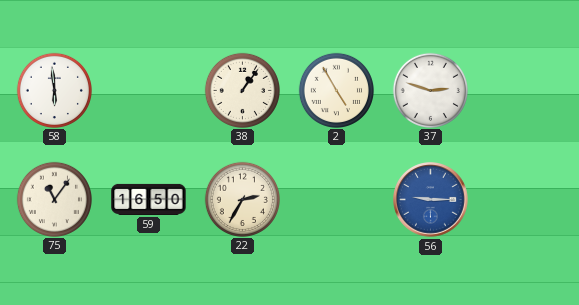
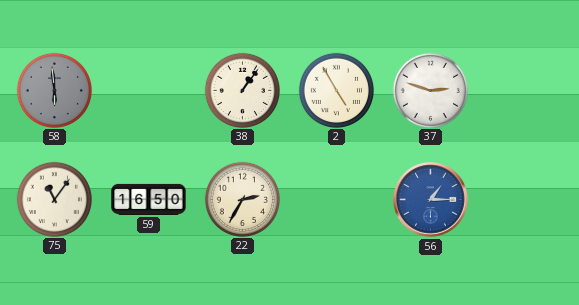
58 dial: white -> grey (54, 90)
56: 9:15 -> 1:15 (431, 200)
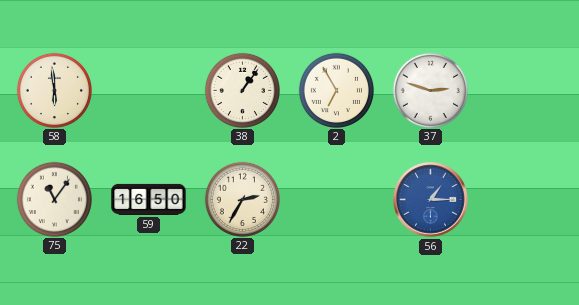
58 dial: grey -> cream (54, 90)
2: 4:55 -> 6:55 (336, 90)
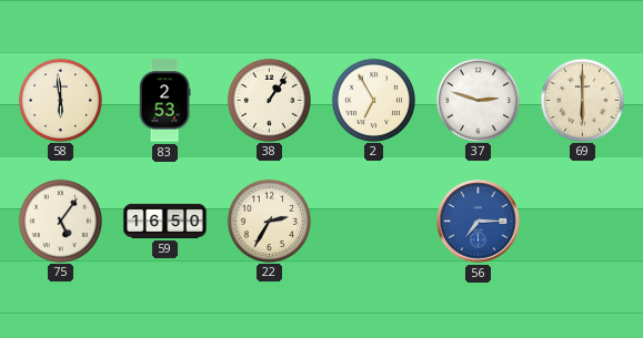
83: none -> 2:53 (164, 101)
69: none -> 6:00 (582, 100)
75: 11:06 -> 5:06 (60, 221)
56: 1:15 -> 7:15 (479, 222)
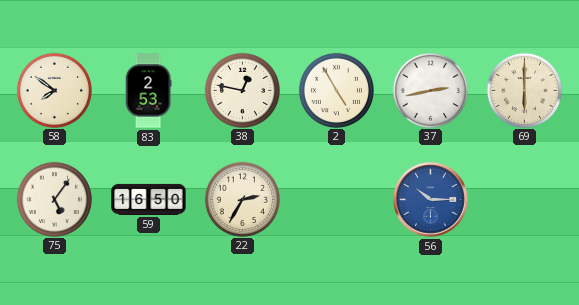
58: 5:59 -> 7:51 (54, 90)
38: 1:06 -> 12:47 (242, 90)
2: 6:55 -> 4:55 (336, 90)
37: 2:48 -> 2:43 (430, 90)
56: 7:15 -> 10:15 (431, 200)
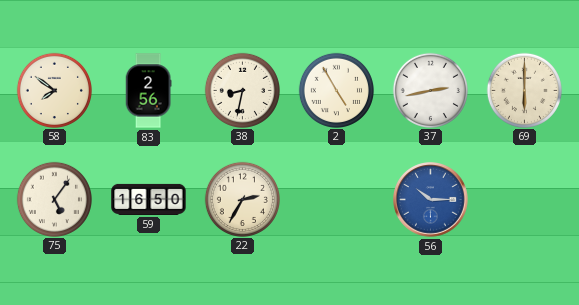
83: 2:53 -> 2:56 (148, 91)
38: 12:47 -> 8:32 (242, 90)
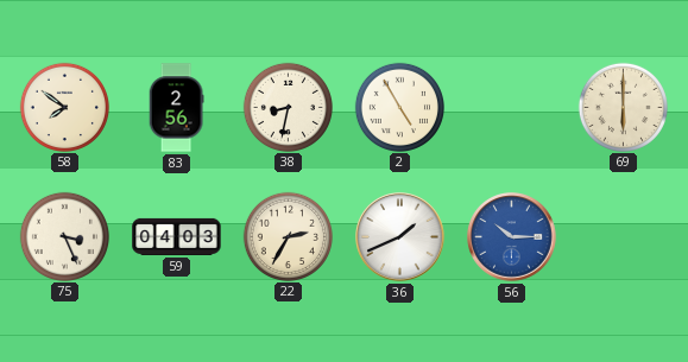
37: 2:43 -> none (430, 90)
75: 5:06 -> 3:26 (64, 236)
59: 16:50 -> 04:03 (177, 236)
36: none -> 1:41 (400, 237)
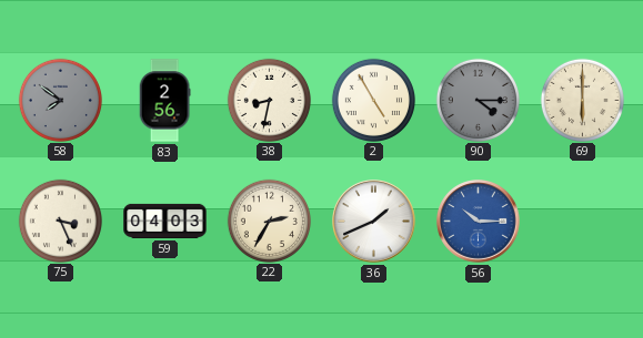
58 dial: cream -> grey (60, 100)
90: none -> 4:15 (478, 100)
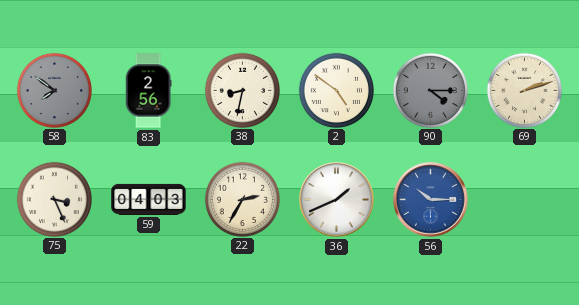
2: 4:55 -> 4:51 (336, 90)
69: 6:00 -> 2:12 (524, 90)
